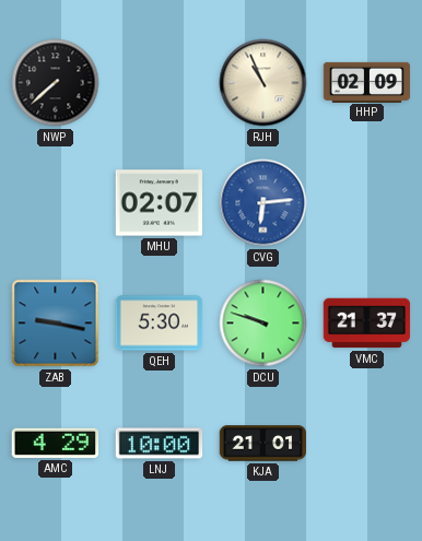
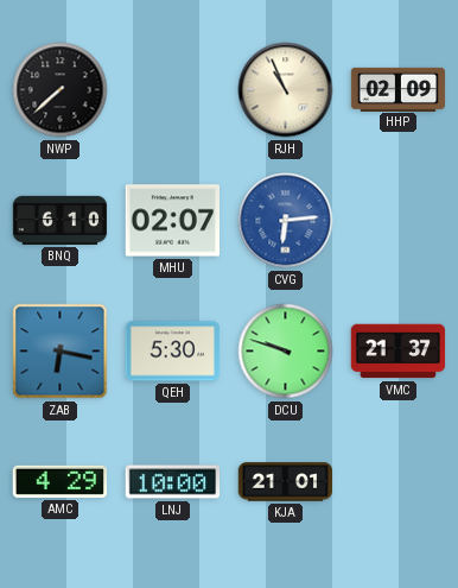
BNQ: none -> 6:10 (61, 220)
ZAB: 9:17 -> 6:17 (61, 352)
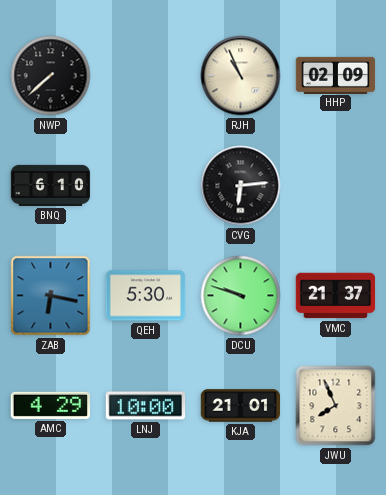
MHU: 02:07 -> none (173, 221)
CVG dial: blue -> black (241, 186)
JWU: none -> 7:56 (336, 406)
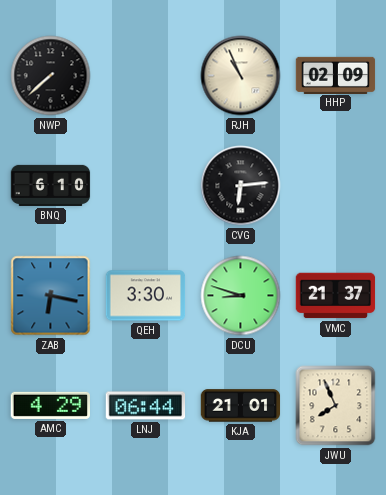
QEH: 5:30 -> 3:30 (146, 296)
DCU: 9:48 -> 8:48 (241, 296)
LNJ: 10:00 -> 06:44 (146, 406)
